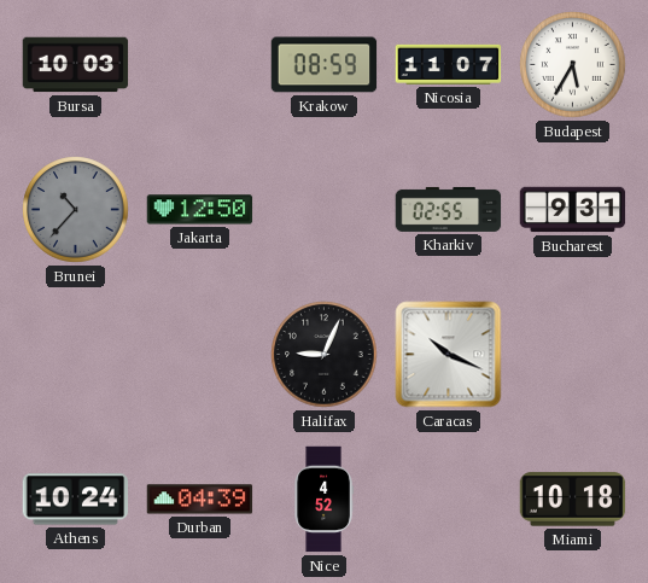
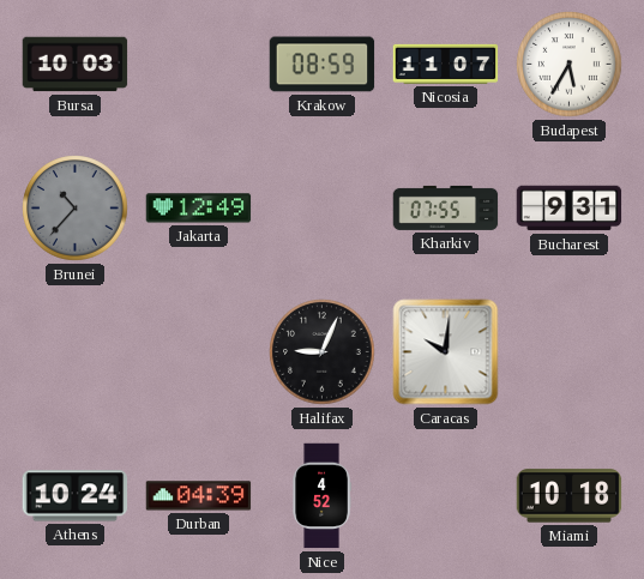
Jakarta: 12:50 -> 12:49 (199, 209)
Kharkiv: 02:55 -> 07:55 (446, 207)
Caracas: 10:19 -> 10:01 (446, 352)
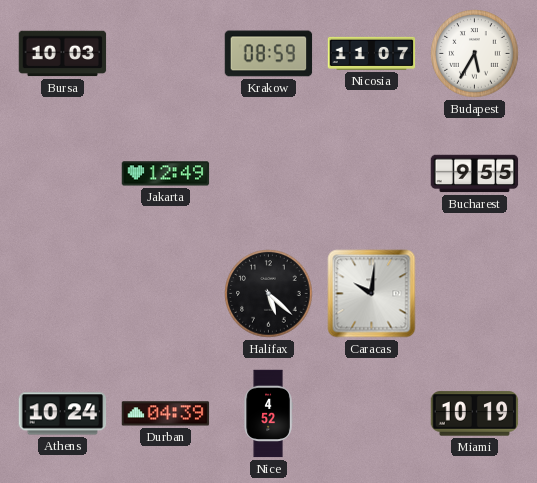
Brunei: 10:37 -> none (76, 209)
Kharkiv: 07:55 -> none (446, 207)
Bucharest: 9:31 -> 9:55 (475, 174)
Halifax: 9:04 -> 5:22 (269, 294)
Miami: 10:18 -> 10:19 (475, 414)
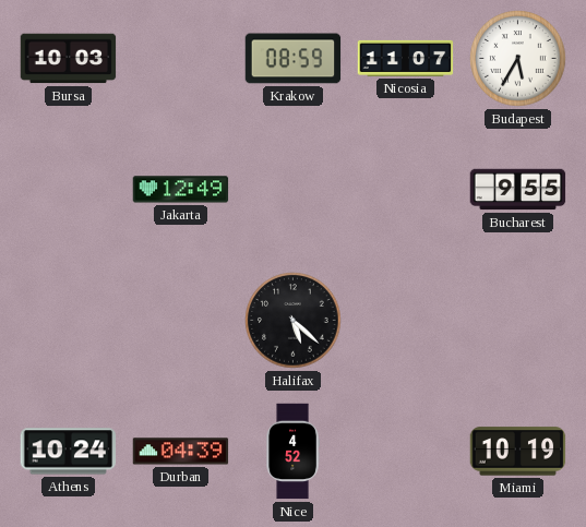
Caracas: 10:01 -> none (372, 294)
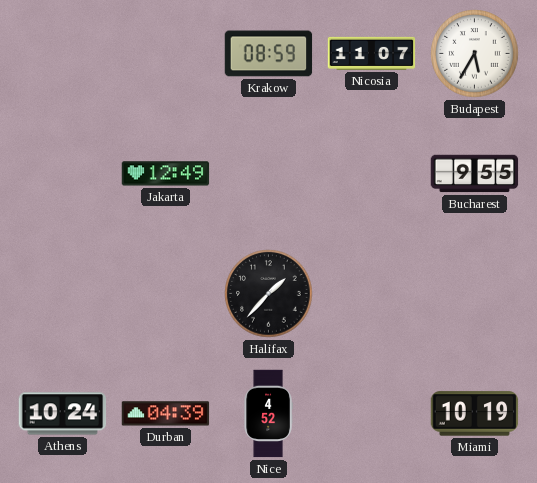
Bursa: 10:03 -> none (69, 59)
Halifax: 5:22 -> 1:37 (269, 294)
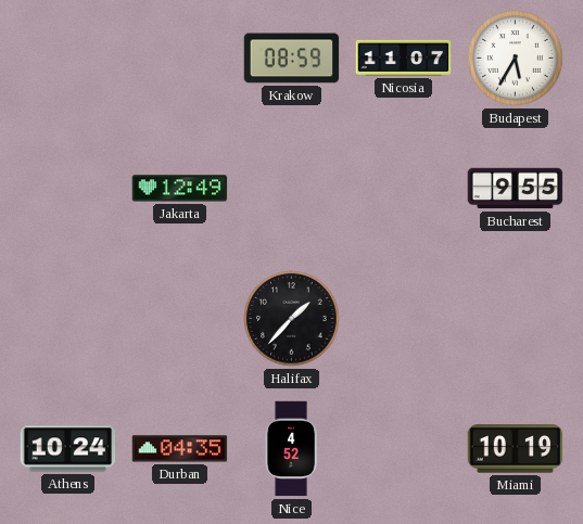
Durban: 04:39 -> 04:35 (180, 449)
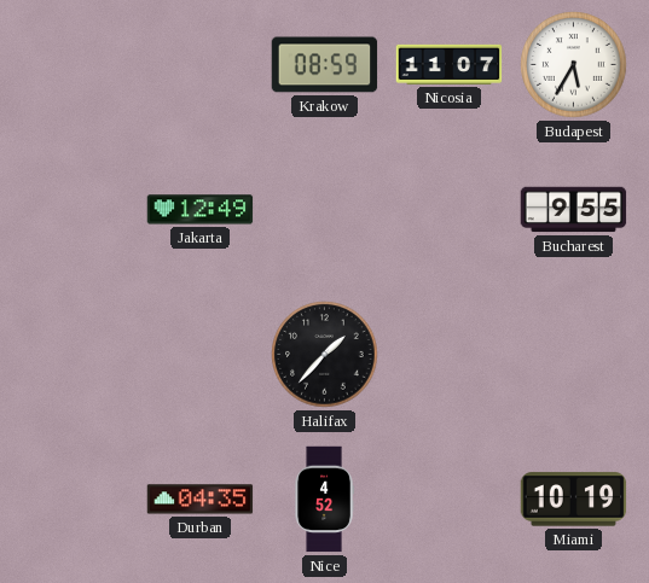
Athens: 10:24 -> none (68, 449)
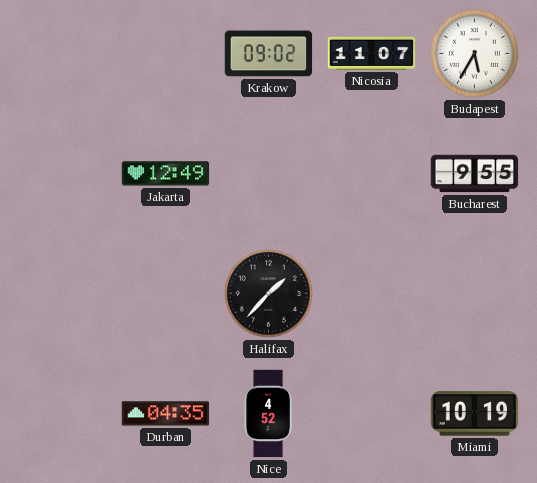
Krakow: 08:59 -> 09:02 (269, 54)
